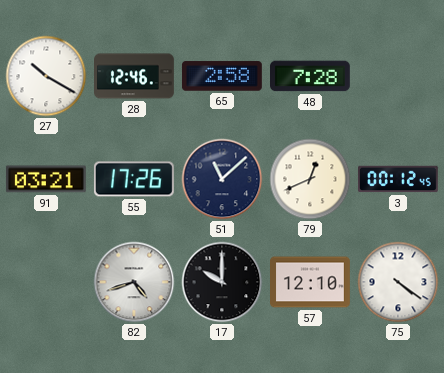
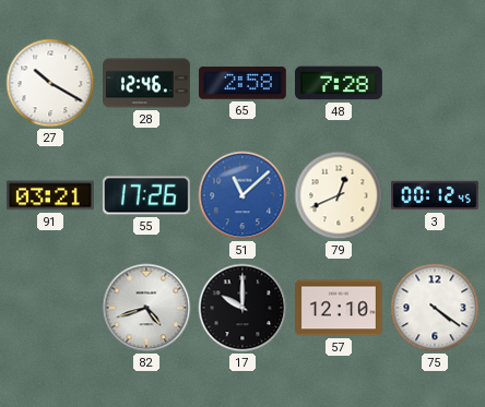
51 dial: navy -> blue (242, 195)
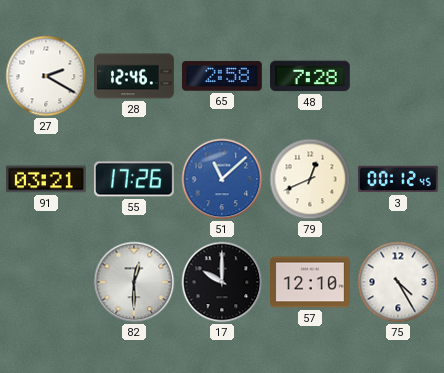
27: 10:20 -> 2:20 (46, 76)
82: 4:42 -> 12:30 (134, 282)
75: 4:21 -> 4:25 (398, 282)
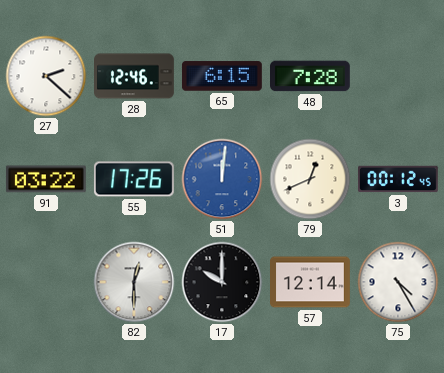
27: 2:20 -> 2:22 (46, 76)
65: 2:58 -> 6:15 (222, 76)
91: 03:21 -> 03:22 (46, 179)
51: 11:08 -> 12:01 (222, 179)
57: 12:10 -> 12:14 (311, 282)
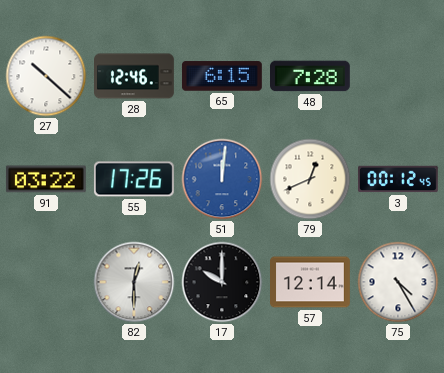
27: 2:22 -> 10:22 (46, 76)
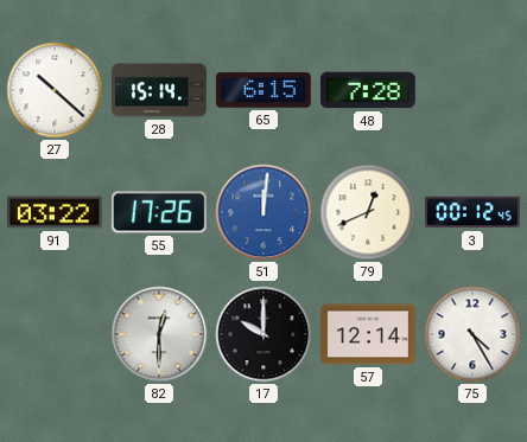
28: 12:46 -> 15:14 (160, 90)
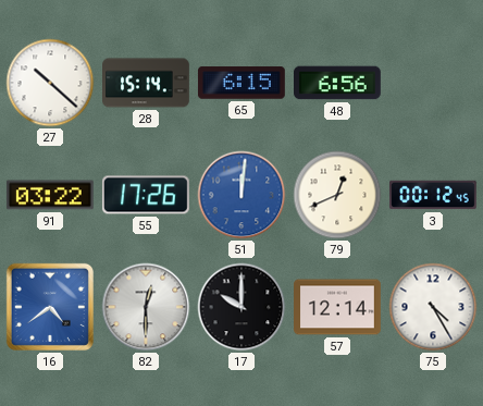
48: 7:28 -> 6:56 (338, 83)
16: none -> 4:39 (50, 307)
